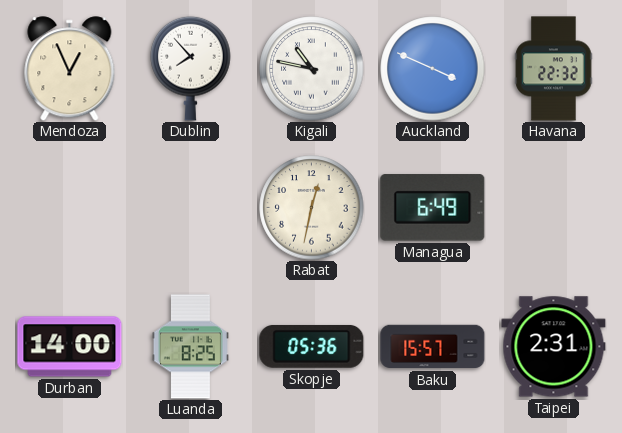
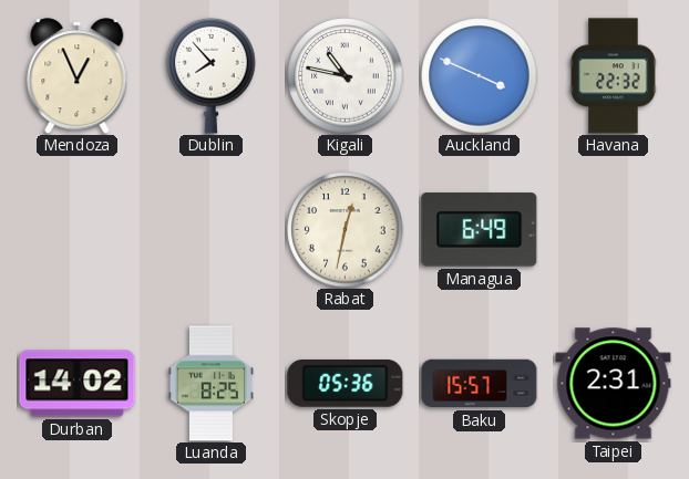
Durban: 14:00 -> 14:02 (78, 384)
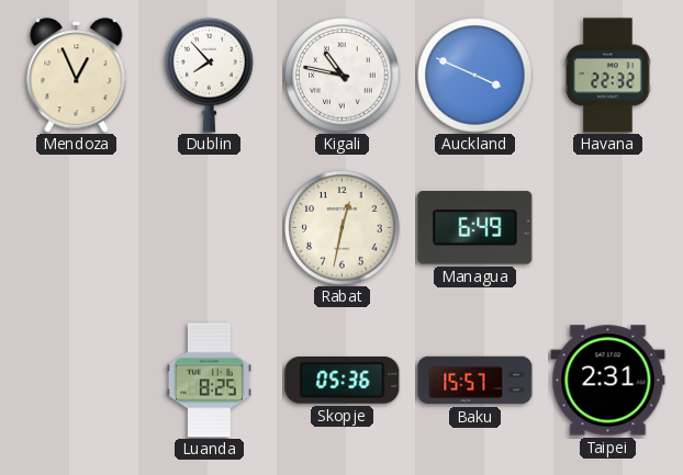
Durban: 14:02 -> none (78, 384)
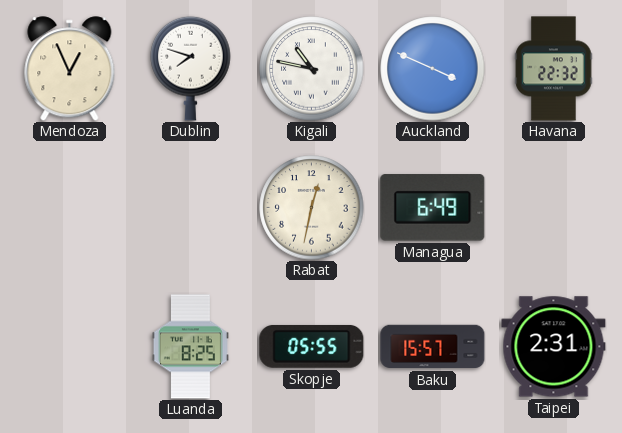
Dublin: 7:53 -> 7:48 (191, 68)
Skopje: 05:36 -> 05:55 (312, 346)
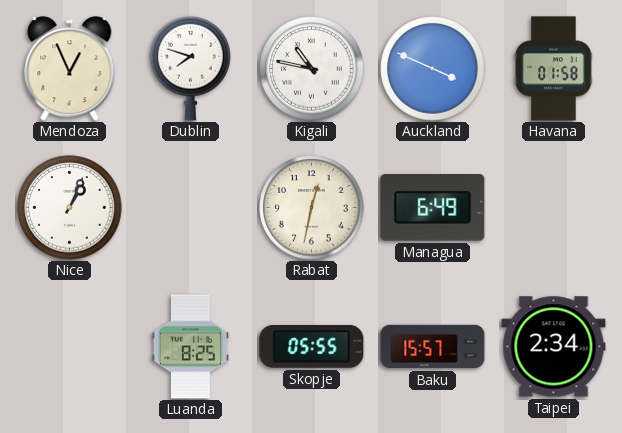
Havana: 22:32 -> 01:58 (554, 69)
Nice: none -> 1:04 (70, 208)
Taipei: 2:31 -> 2:34 (554, 347)
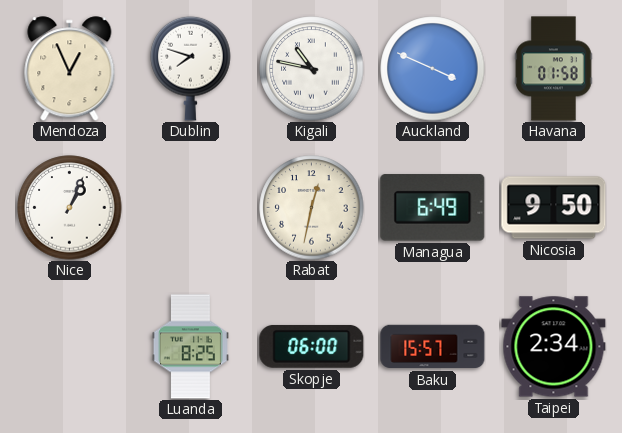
Nicosia: none -> 9:50 (554, 208)
Skopje: 05:55 -> 06:00 (312, 346)
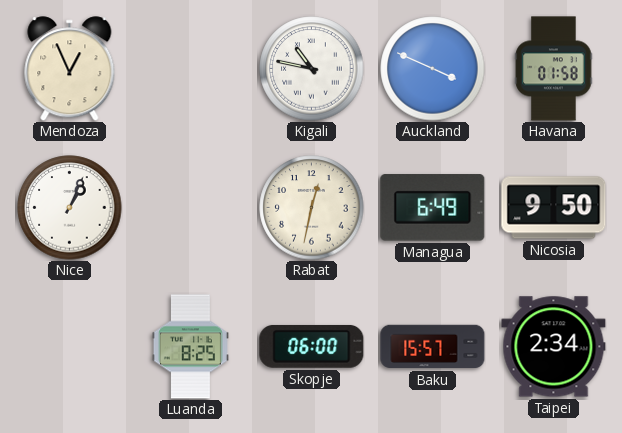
Dublin: 7:48 -> none (191, 68)
